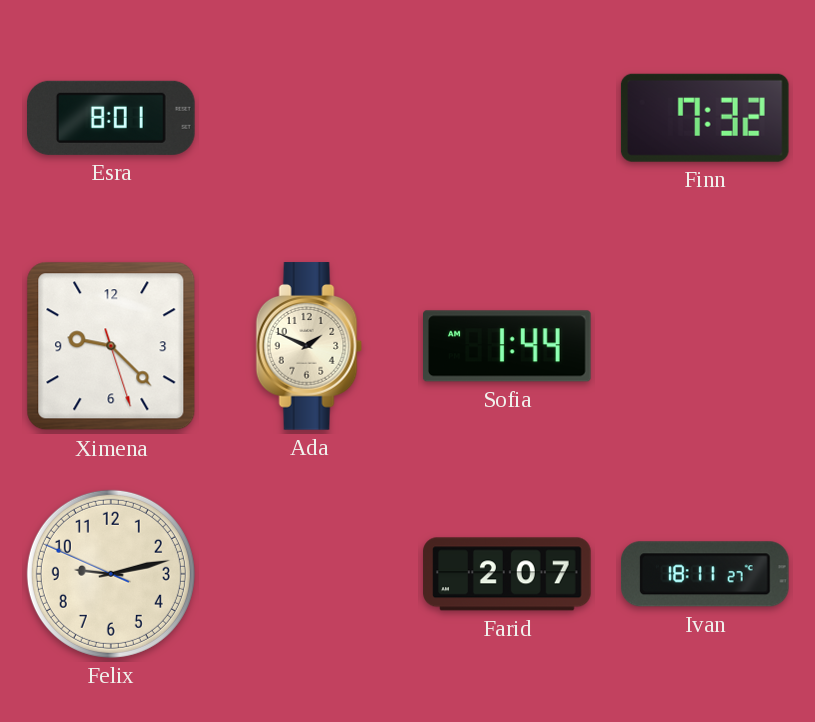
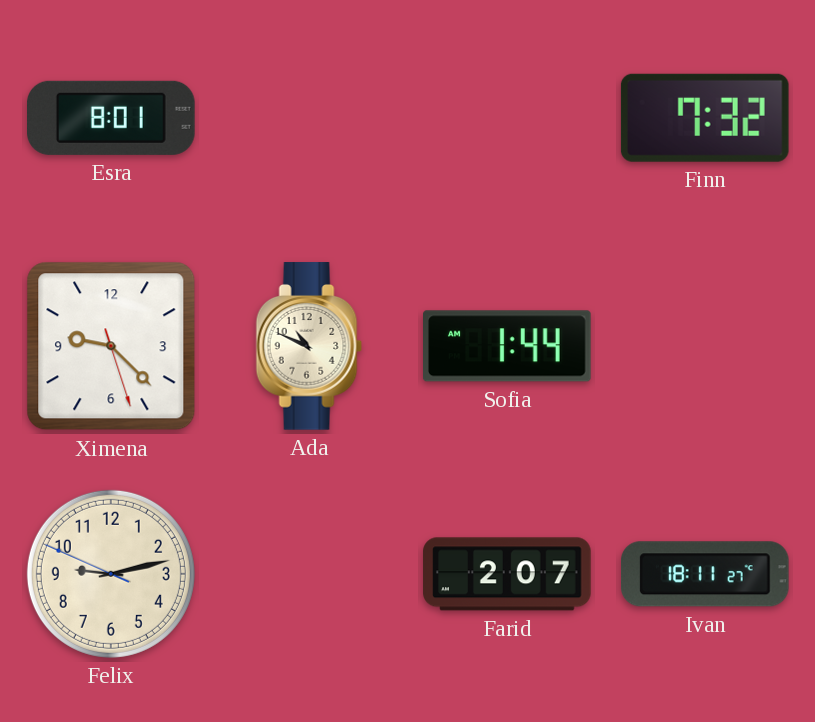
Ada: 1:49 -> 10:49 (309, 346)
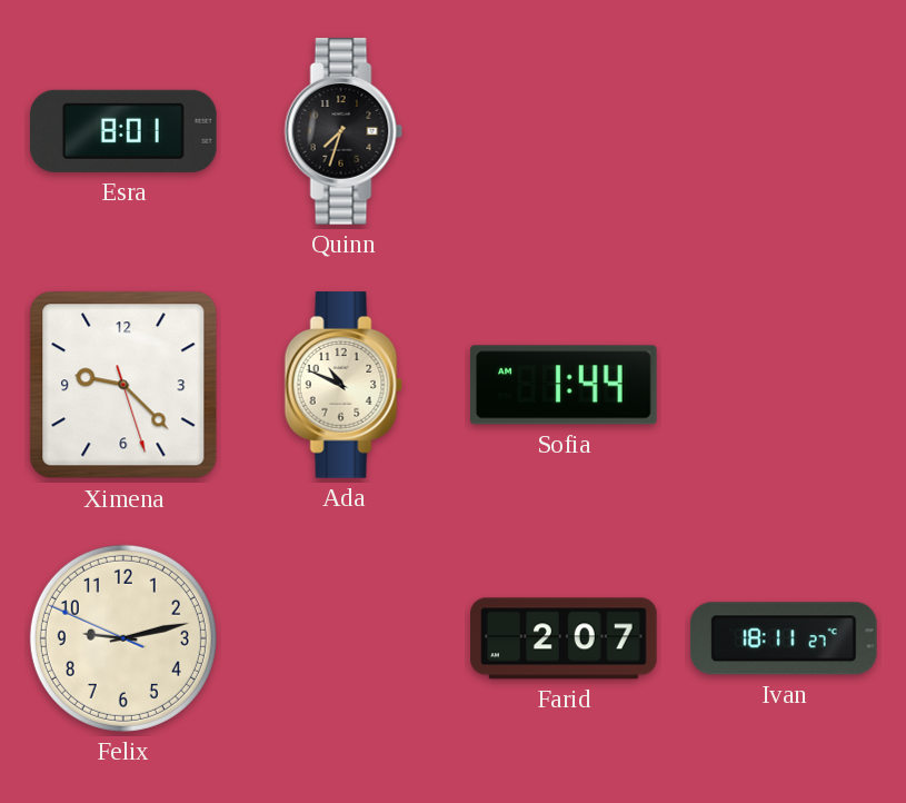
Quinn: none -> 7:33 (344, 131)
Finn: 7:32 -> none (705, 118)
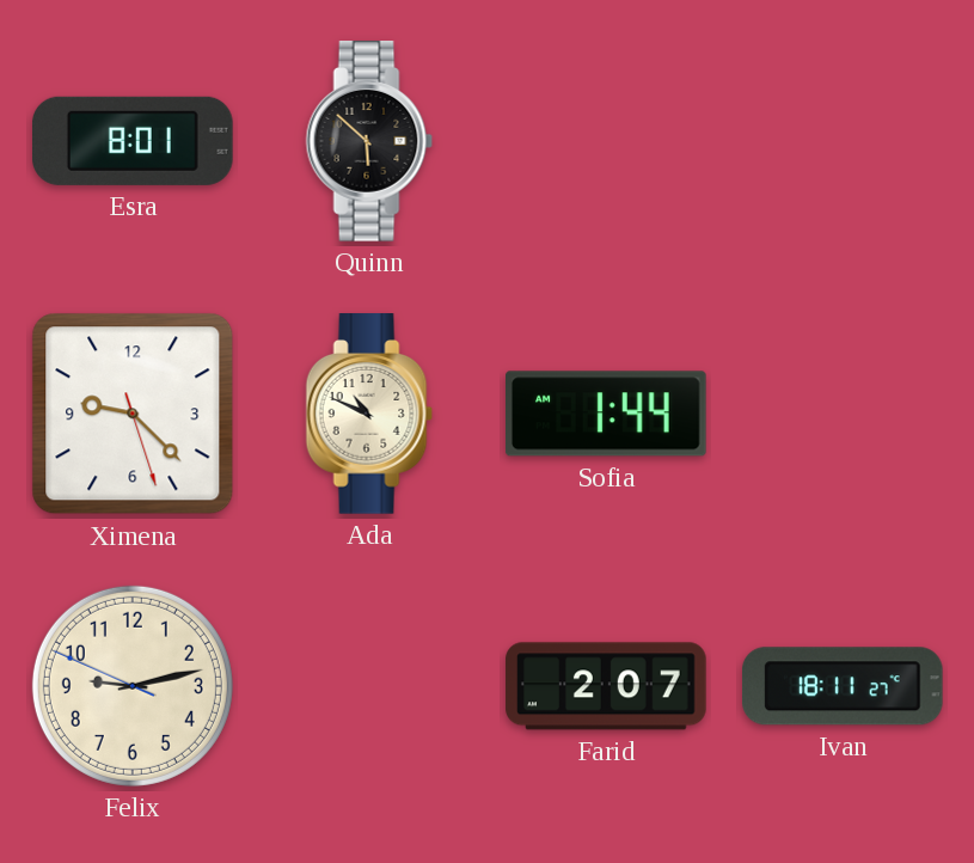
Quinn: 7:33 -> 5:52 (369, 141)
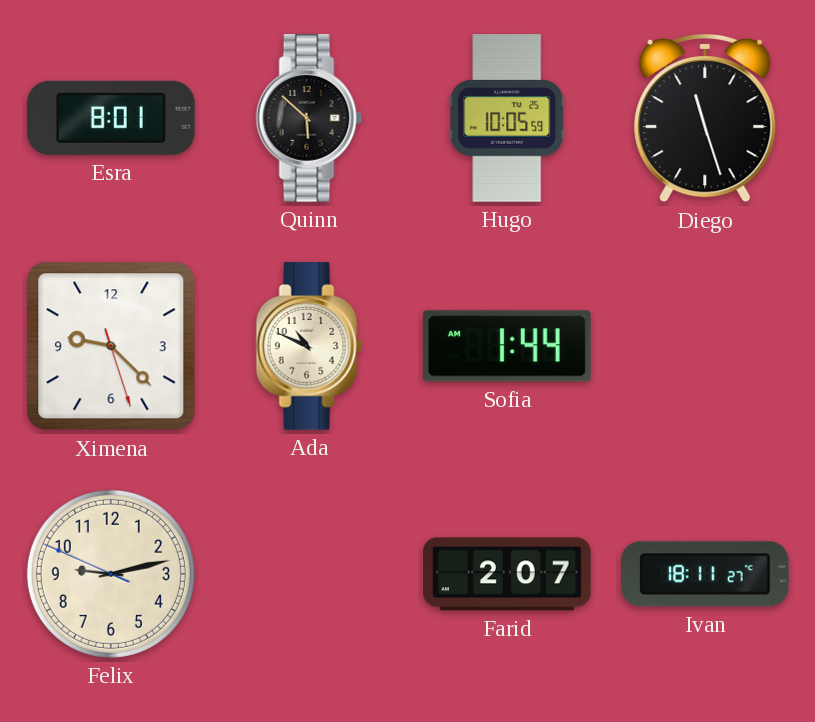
Hugo: none -> 10:05 (507, 118)
Diego: none -> 11:27 (705, 118)
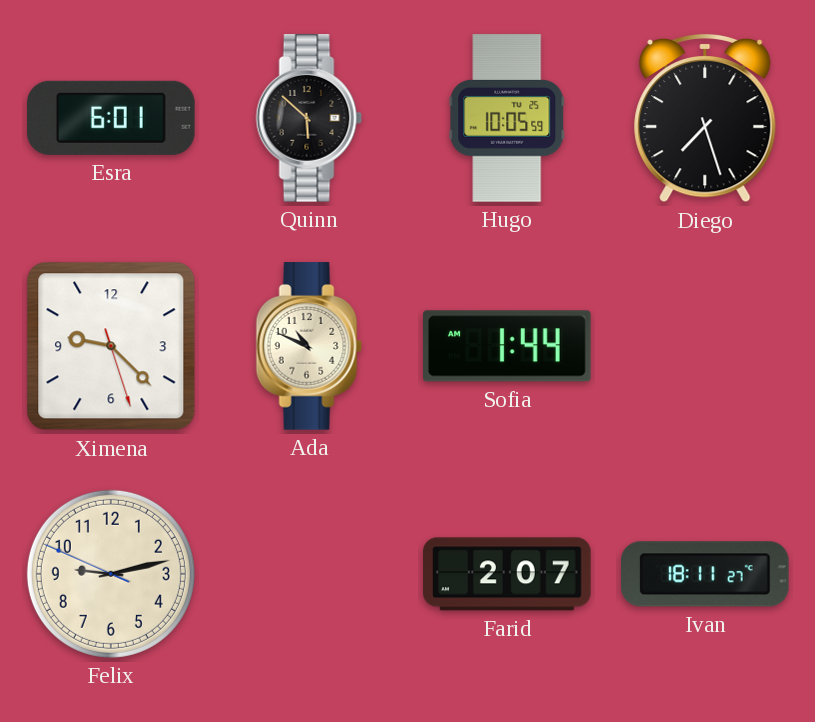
Esra: 8:01 -> 6:01 (112, 118)
Diego: 11:27 -> 7:27 (705, 118)
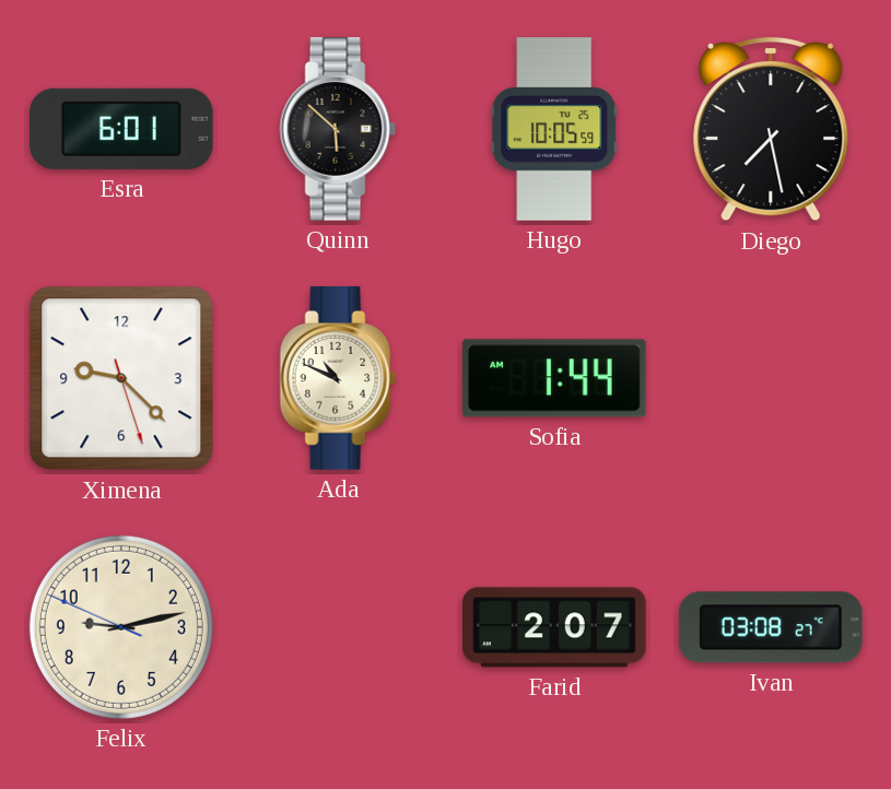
Diego: 7:27 -> 7:28 (771, 129)
Ivan: 18:11 -> 03:08 (772, 627)
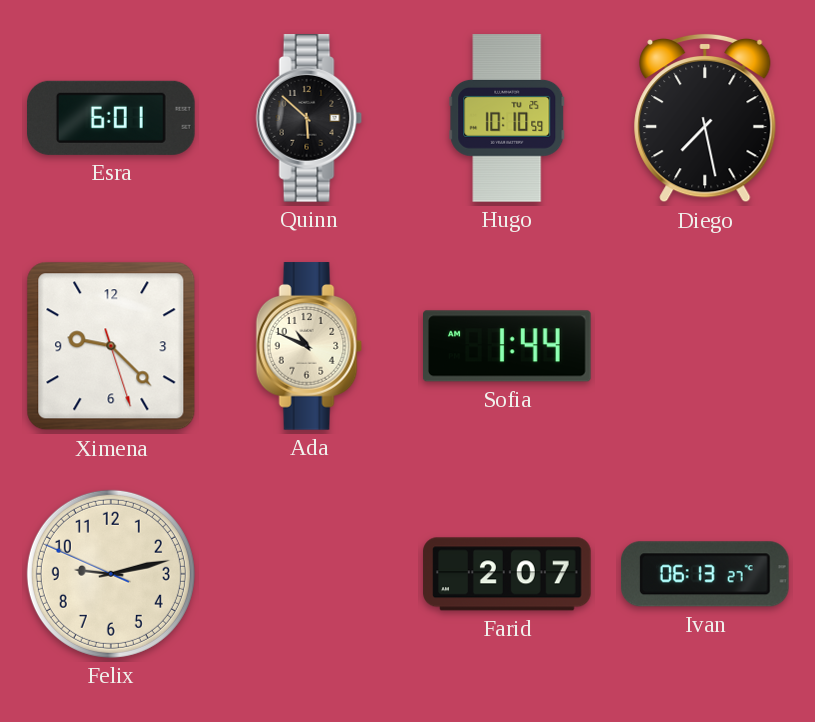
Hugo: 10:05 -> 10:10 (507, 118)
Ivan: 03:08 -> 06:13 (706, 574)
